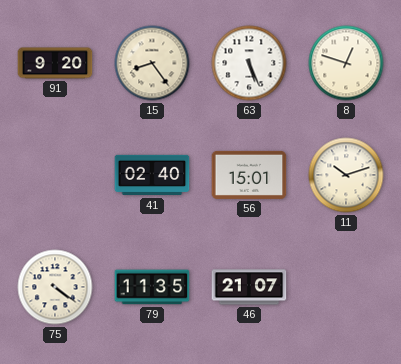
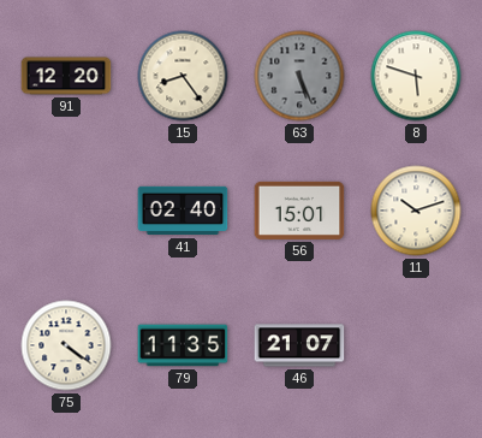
91: 9:20 -> 12:20 (66, 76)
63 dial: white -> grey (299, 76)
8: 12:48 -> 5:48 (416, 76)
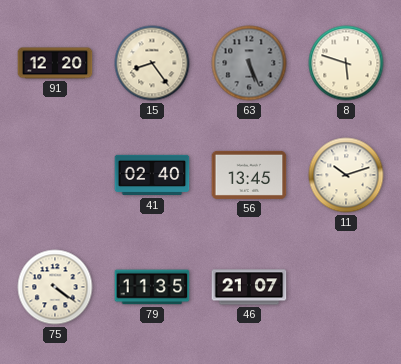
56: 15:01 -> 13:45 (249, 175)
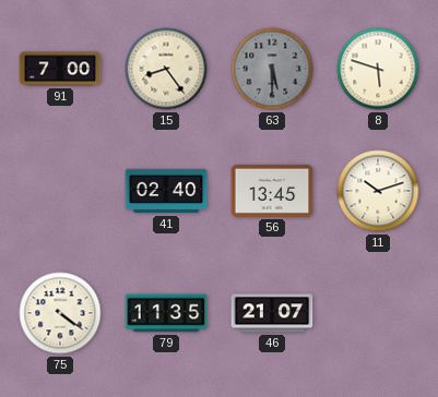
91: 12:20 -> 7:00 (60, 69)
63: 5:26 -> 5:30 (272, 69)
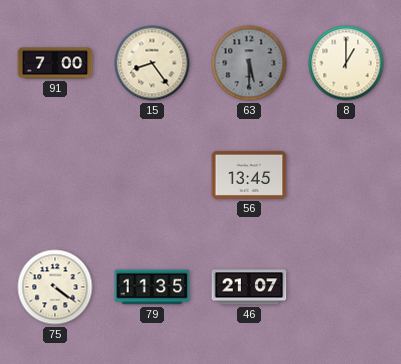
8: 5:48 -> 1:00 (346, 63)
41: 02:40 -> none (166, 191)
11: 10:12 -> none (378, 191)
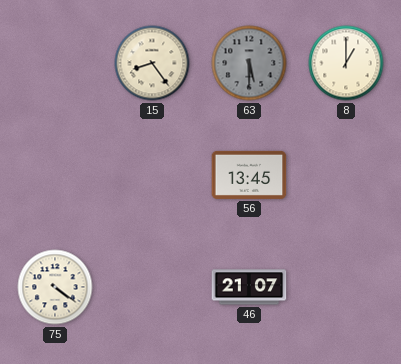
91: 7:00 -> none (55, 63)
79: 11:35 -> none (152, 287)
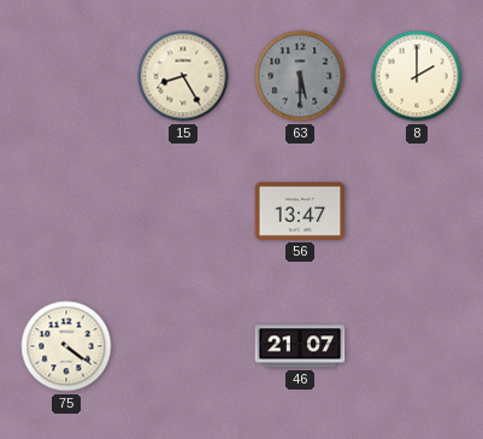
15: 8:24 -> 8:25 (183, 76)
8: 1:00 -> 2:00 (417, 76)
56: 13:45 -> 13:47 (300, 211)
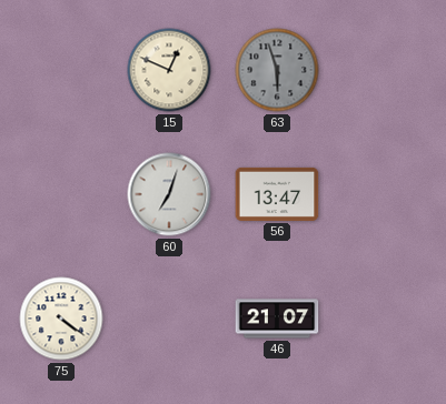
15: 8:25 -> 12:49 (169, 70)
63: 5:30 -> 5:57 (277, 70)
8: 2:00 -> none (417, 76)
60: none -> 7:03 (169, 194)
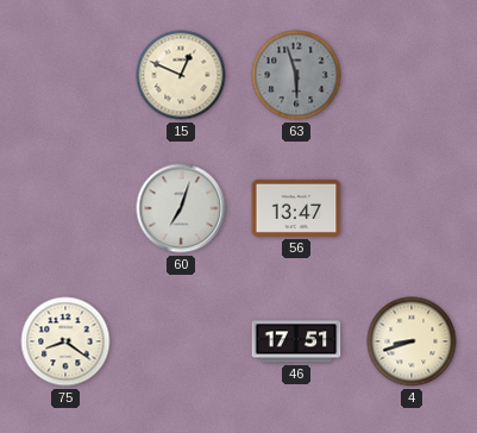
75: 4:21 -> 8:21 (65, 341)
46: 21:07 -> 17:51 (296, 341)
4: none -> 8:42 (412, 341)
